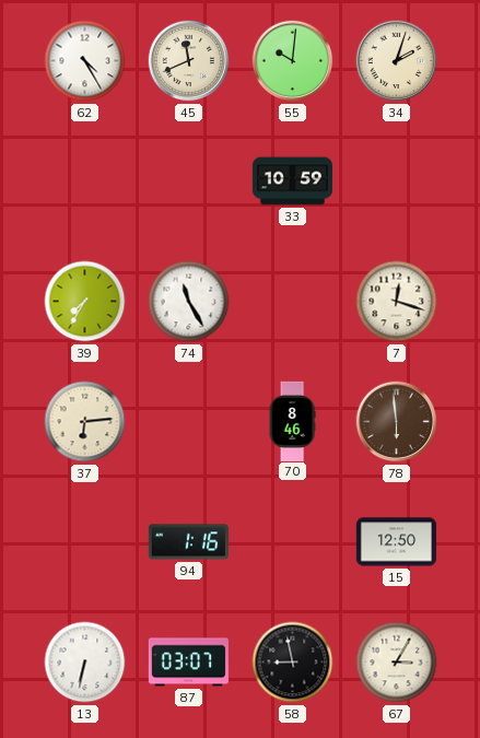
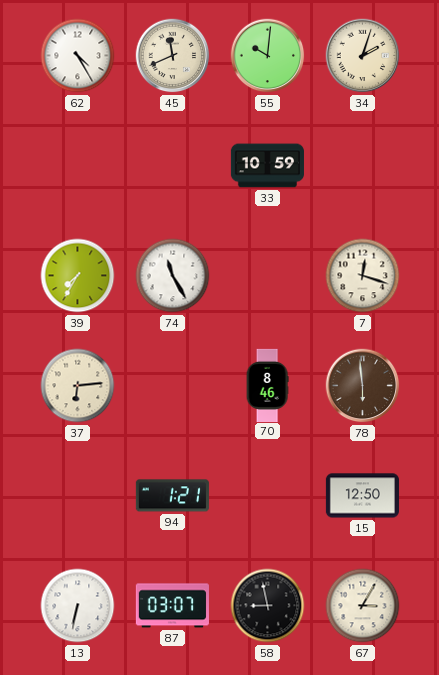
94: 1:16 -> 1:21 (172, 496)
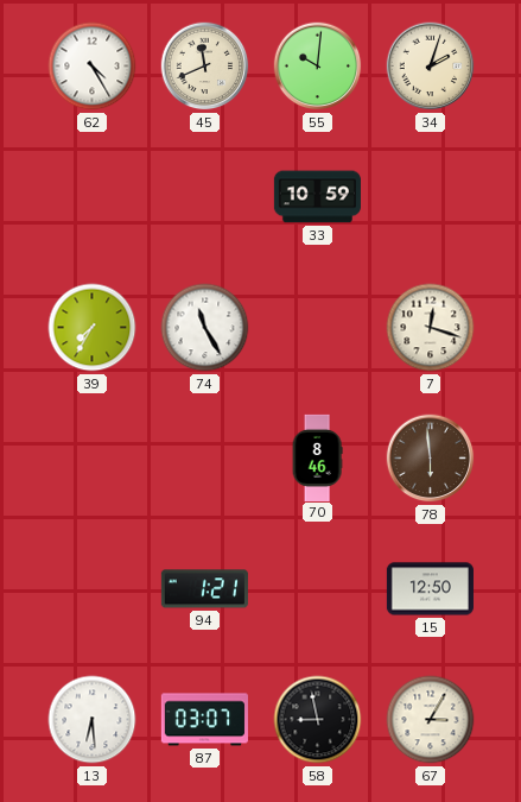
37: 6:14 -> none (78, 386)
13: 6:32 -> 6:29 (93, 720)
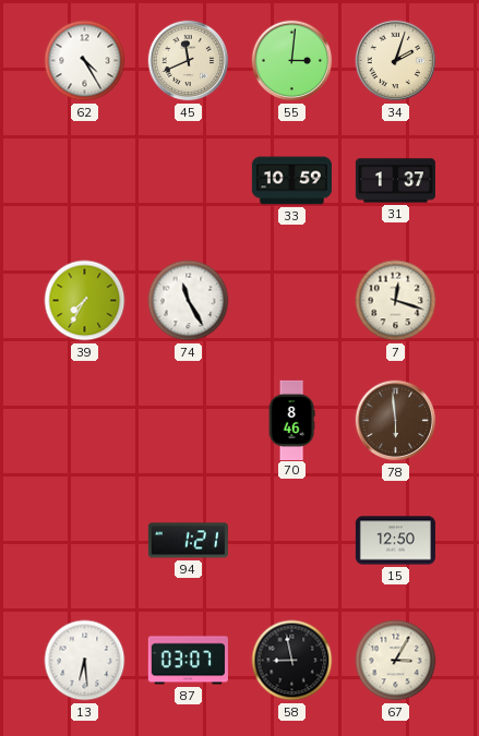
55: 10:01 -> 3:01 (292, 61)
31: none -> 1:37 (395, 181)
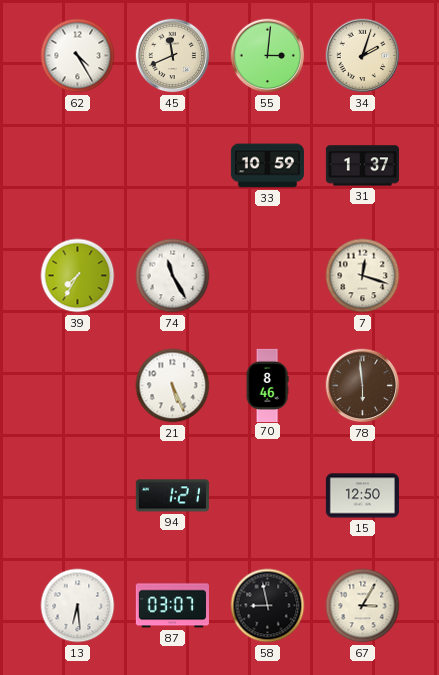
21: none -> 5:26 (173, 386)
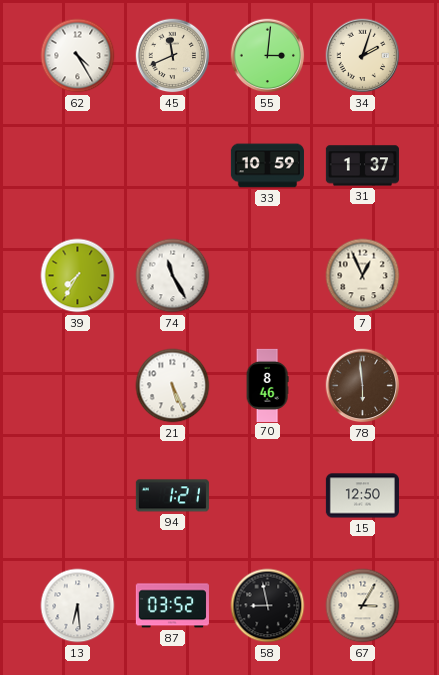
7: 12:18 -> 12:56 (363, 276)
87: 03:07 -> 03:52 (172, 606)
